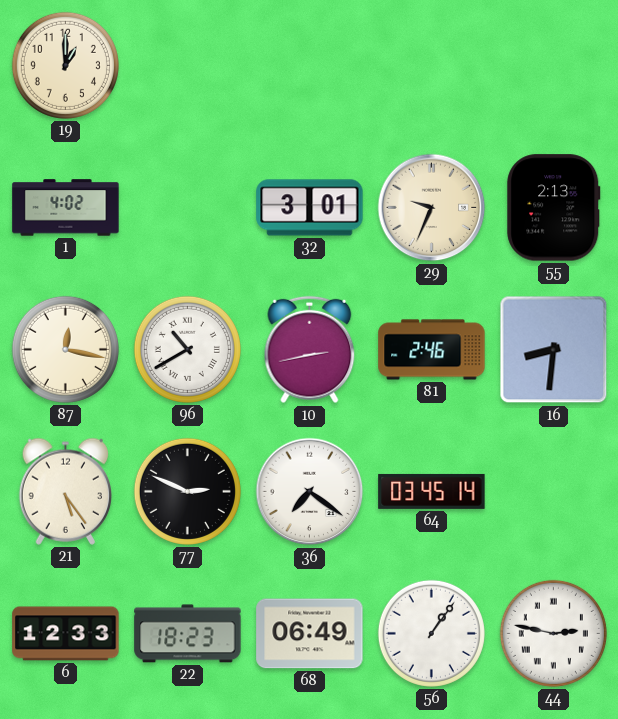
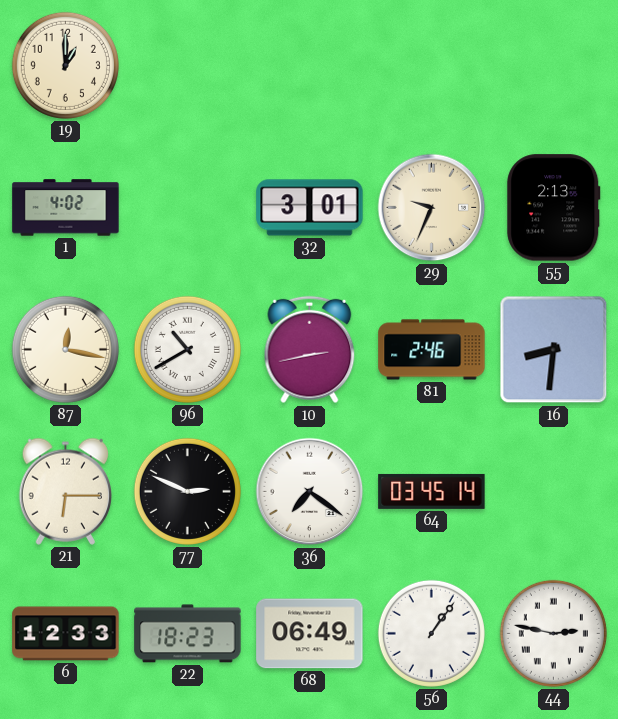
21: 5:24 -> 6:15 (65, 491)
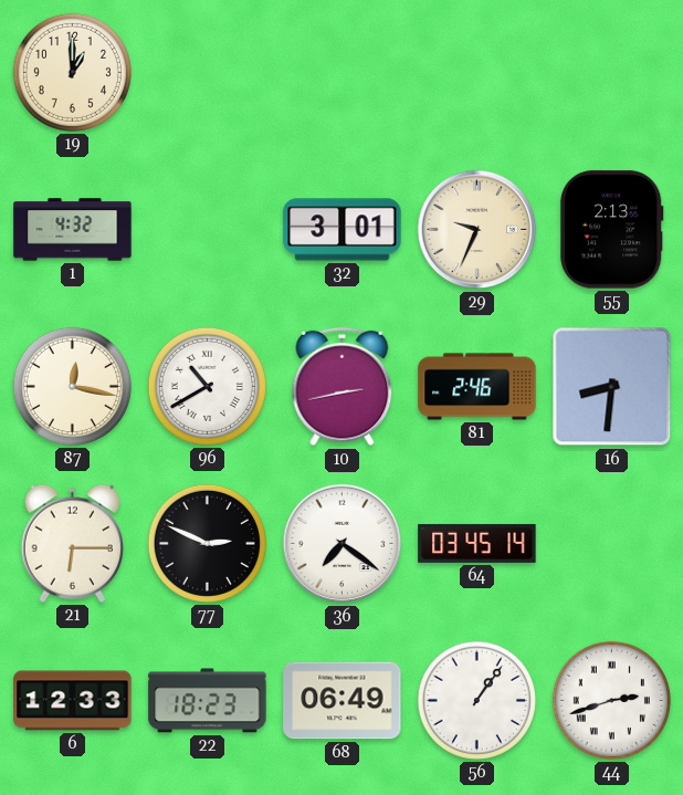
1: 4:02 -> 4:32 (73, 230)
44: 2:47 -> 2:42 (611, 700)
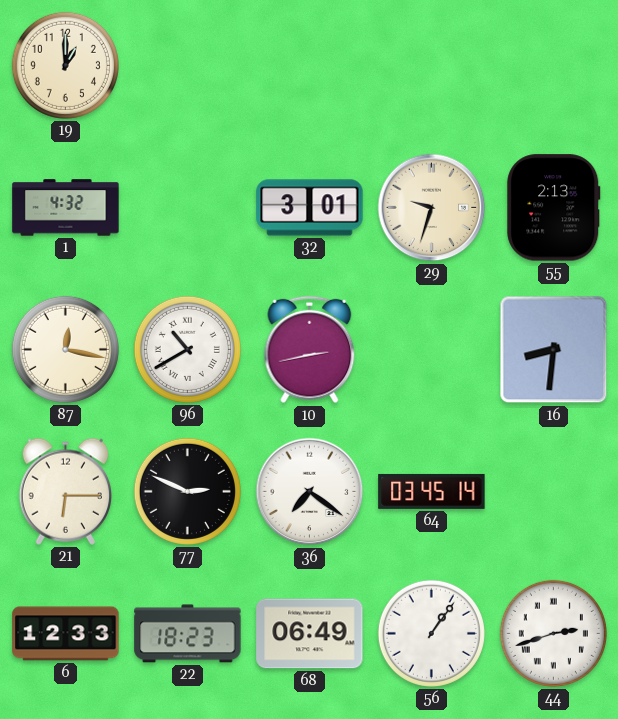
29: 9:34 -> 9:33 (432, 208)
81: 2:46 -> none (477, 387)
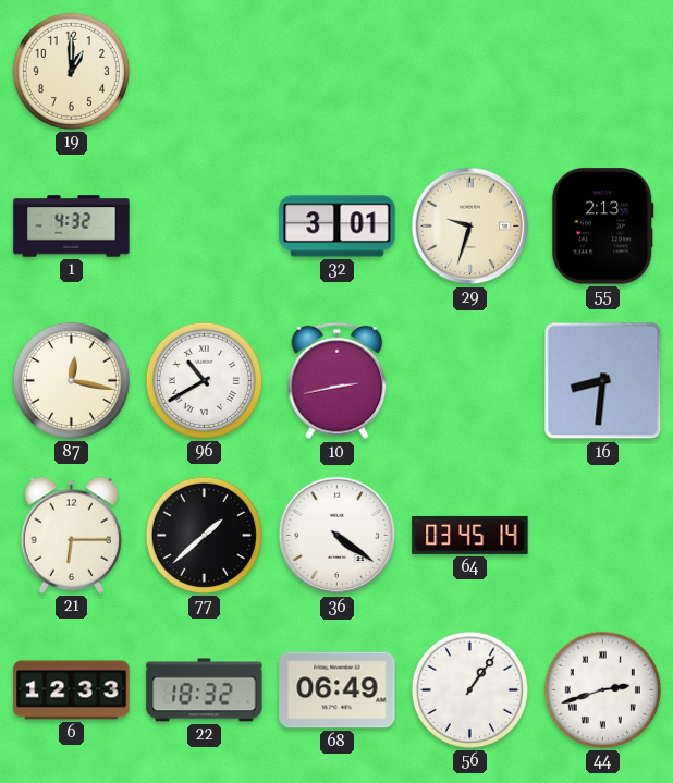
77: 2:49 -> 1:38 (204, 535)
36: 7:21 -> 4:21 (338, 536)
22: 18:23 -> 18:32 (205, 690)
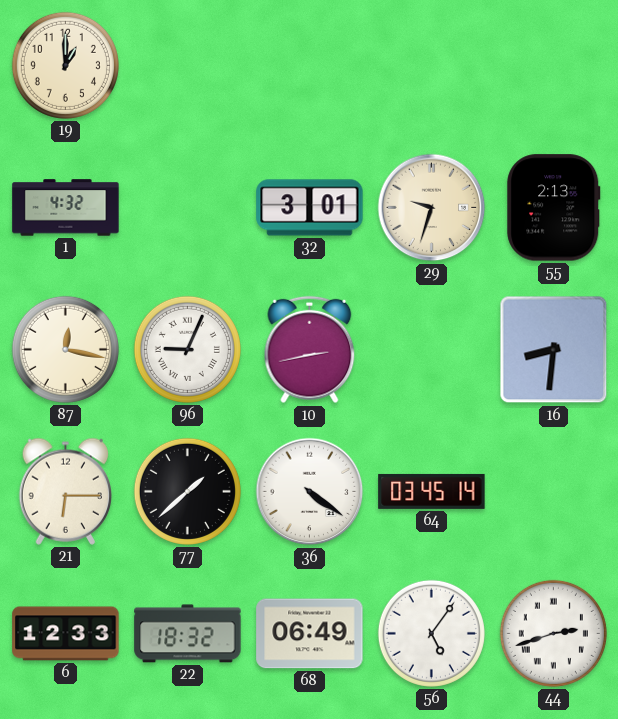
96: 10:40 -> 9:04 (187, 349)
56: 1:06 -> 5:06 (431, 633)
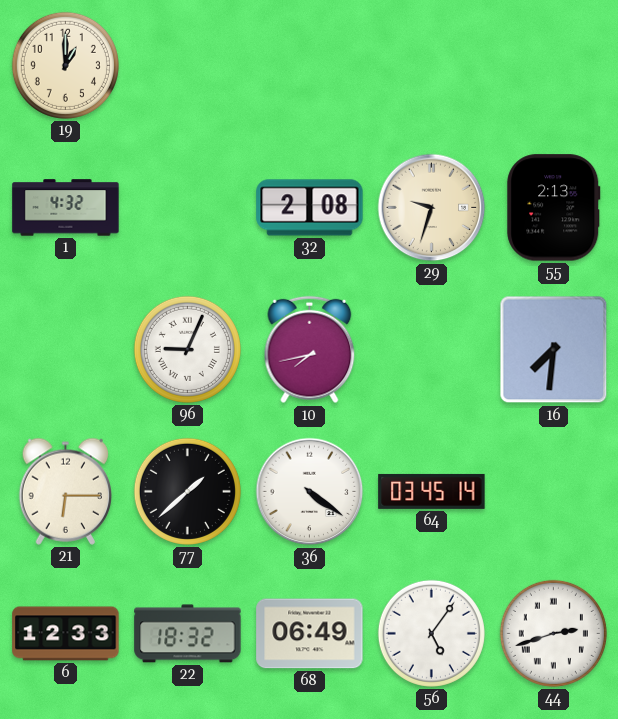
32: 3:01 -> 2:08 (310, 208)
87: 12:17 -> none (65, 349)
10: 2:43 -> 7:43 (310, 350)
16: 8:31 -> 7:31 (554, 350)
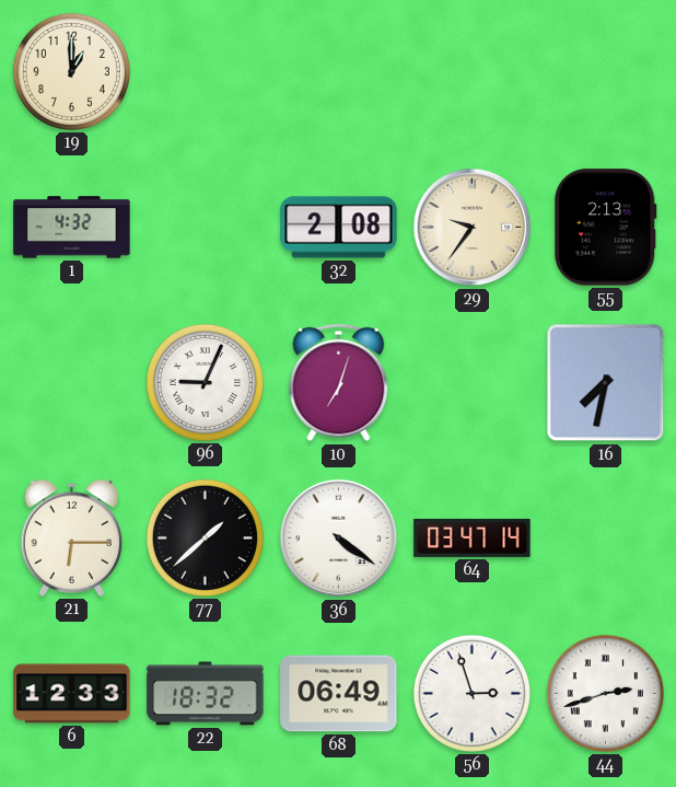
29: 9:33 -> 9:36 (473, 228)
10: 7:43 -> 7:03 (339, 383)
16: 7:31 -> 7:32 (606, 383)
64: 03:45 -> 03:47 (473, 537)
56: 5:06 -> 2:57 (471, 693)
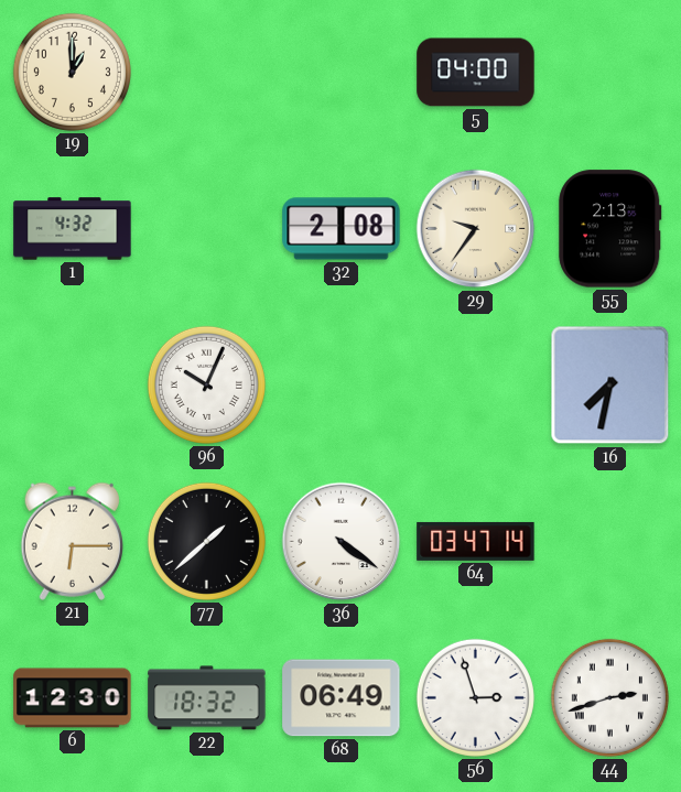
5: none -> 04:00 (476, 73)
96: 9:04 -> 10:04 (206, 384)
10: 7:03 -> none (339, 383)
6: 12:33 -> 12:30 (73, 698)
